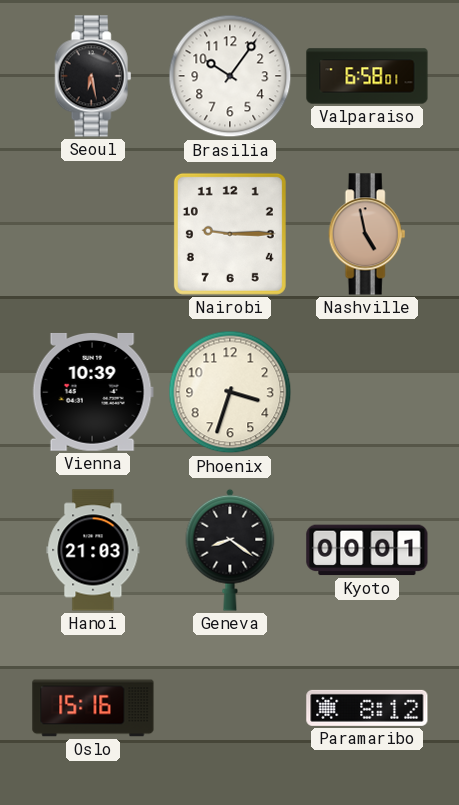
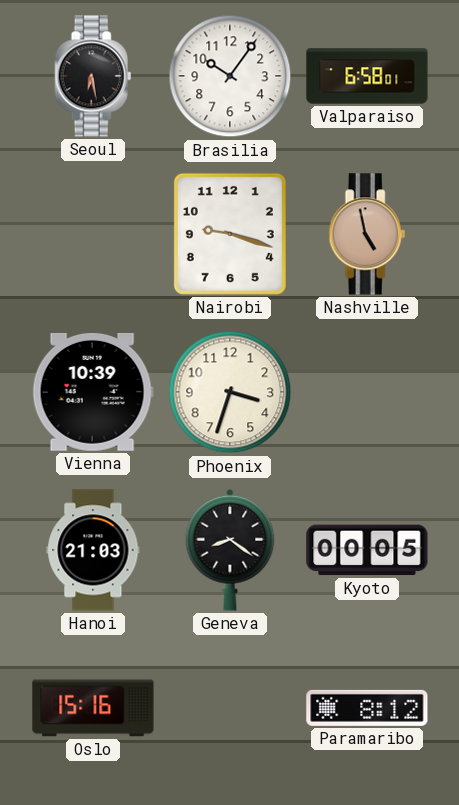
Nairobi: 9:15 -> 9:18 (230, 234)
Kyoto: 00:01 -> 00:05 (367, 550)
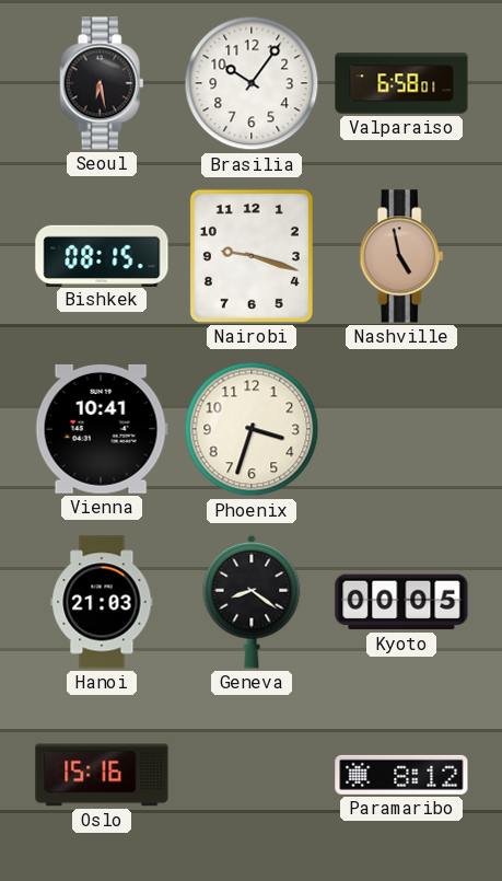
Bishkek: none -> 08:15 (102, 255)
Vienna: 10:39 -> 10:41 (102, 429)
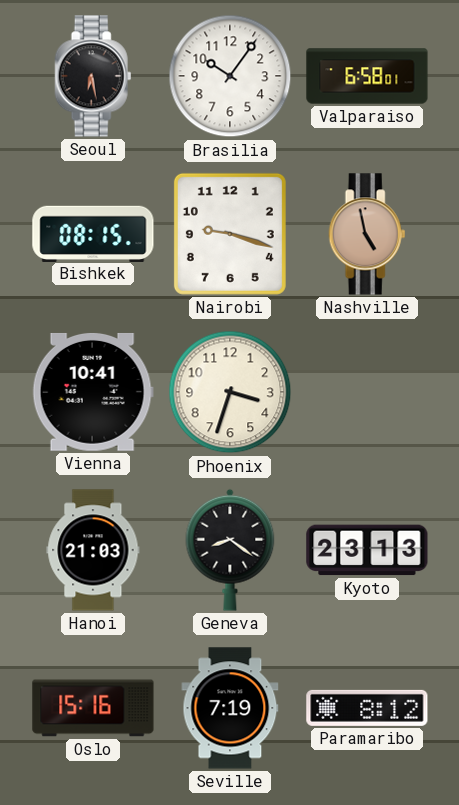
Kyoto: 00:05 -> 23:13 (367, 550)
Seville: none -> 7:19 (230, 708)
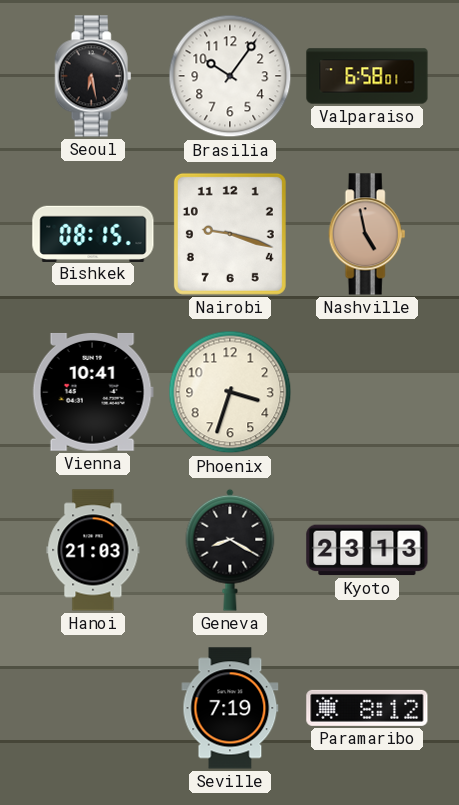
Geneva: 8:21 -> 8:20 (230, 550)
Oslo: 15:16 -> none (93, 708)
